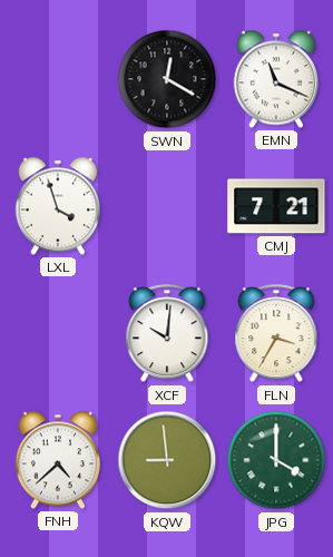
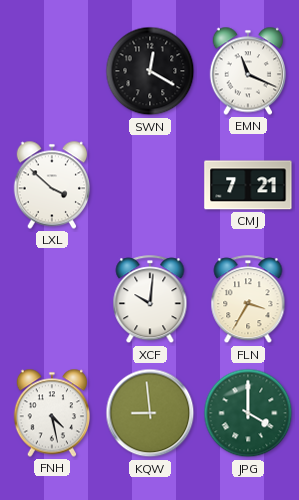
LXL: 3:57 -> 3:52 (51, 185)
FNH: 4:38 -> 4:28 (51, 413)
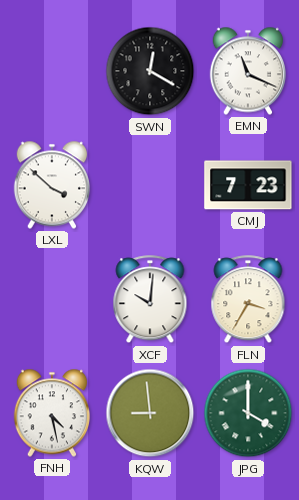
CMJ: 7:21 -> 7:23 (248, 185)
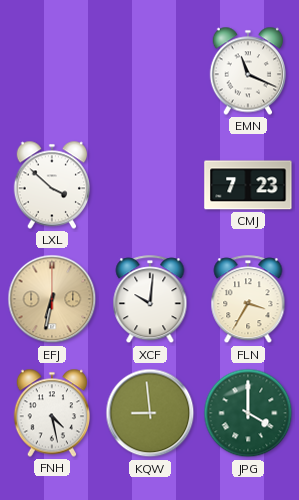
SWN: 12:20 -> none (150, 71)
EFJ: none -> 6:32 (52, 299)
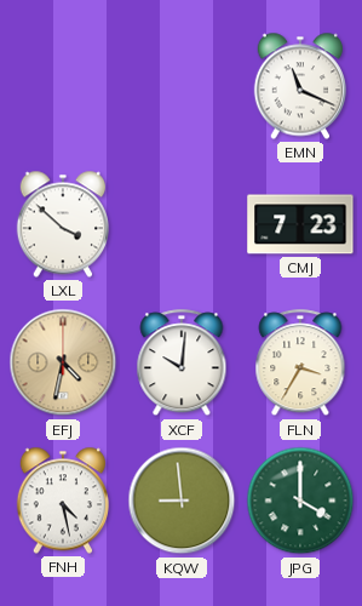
EFJ: 6:32 -> 4:32 (63, 362)
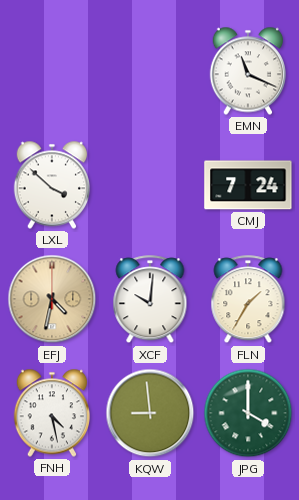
CMJ: 7:23 -> 7:24 (248, 185)
FLN: 3:35 -> 1:35 (248, 300)
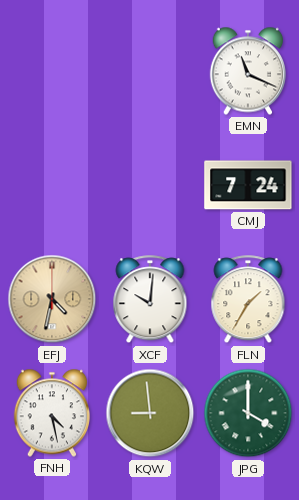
LXL: 3:52 -> none (51, 185)
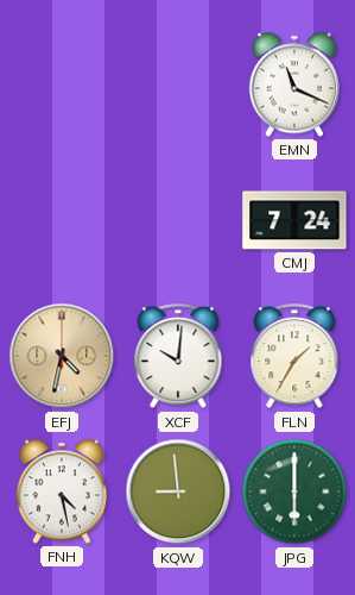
JPG: 4:00 -> 6:00 (294, 491)
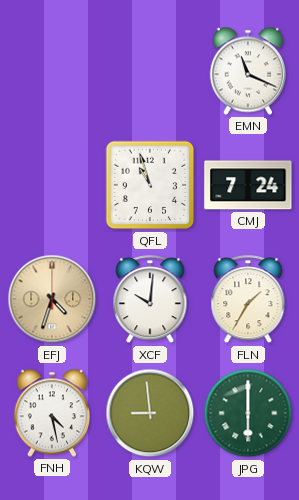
QFL: none -> 10:57 (150, 185)
EFJ: 4:32 -> 4:33 (52, 299)
